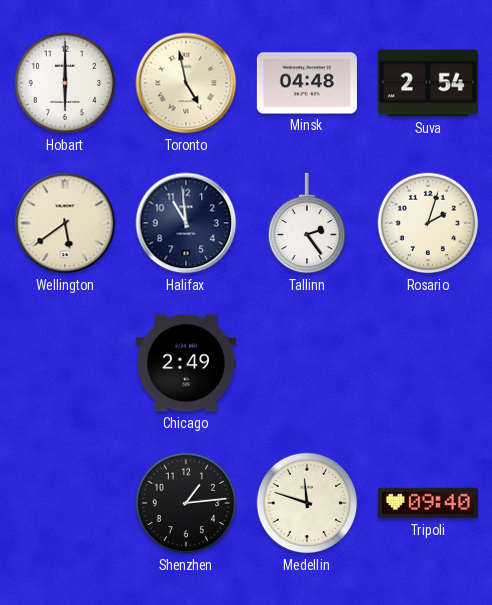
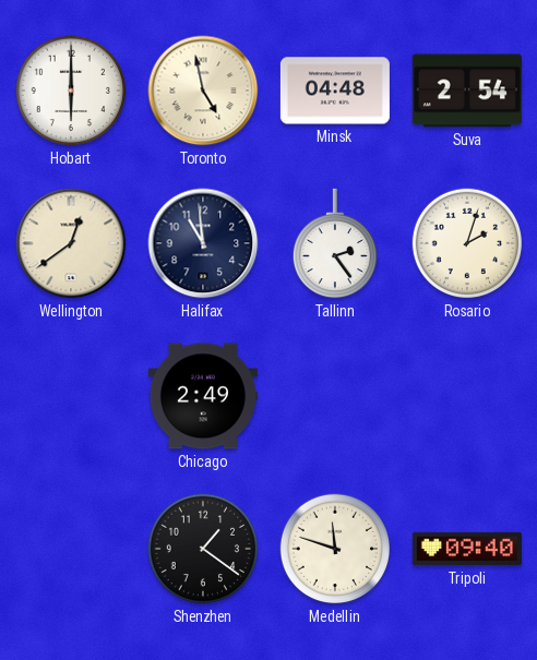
Wellington: 5:39 -> 12:39 (71, 243)
Shenzhen: 1:14 -> 1:21 (203, 549)
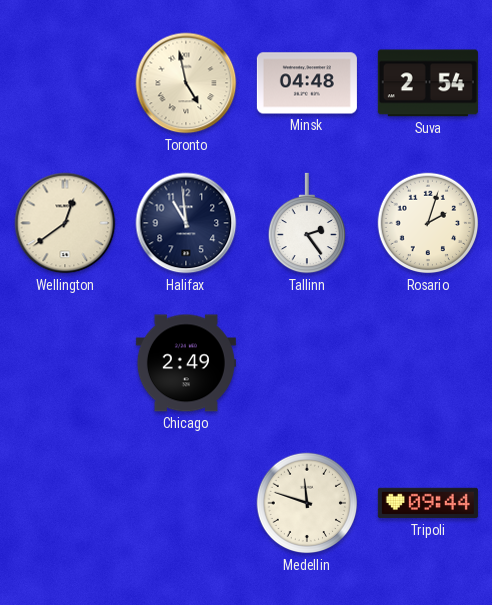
Hobart: 6:00 -> none (71, 91)
Shenzhen: 1:21 -> none (203, 549)
Tripoli: 09:40 -> 09:44 (428, 503)
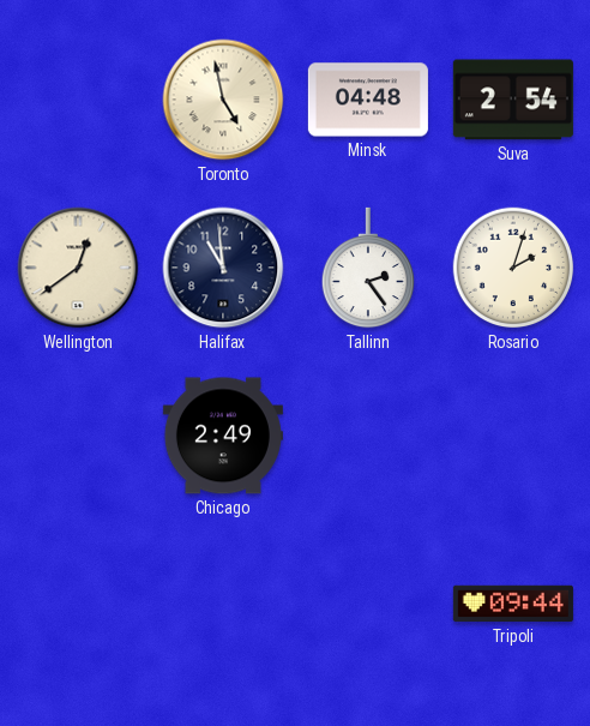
Medellin: 11:48 -> none (307, 503)
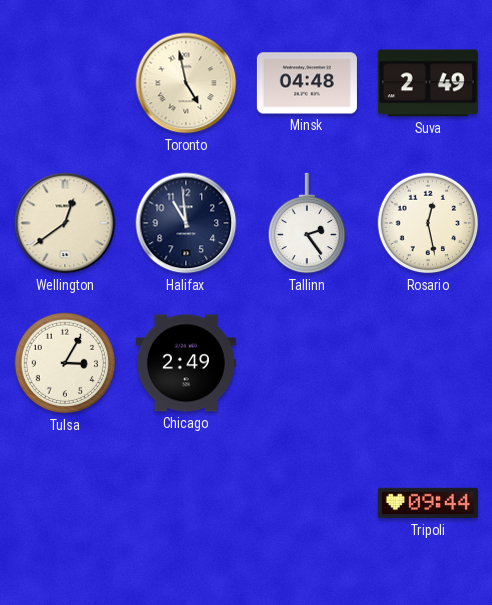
Suva: 2:54 -> 2:49 (428, 83)
Rosario: 2:03 -> 12:28 (428, 223)
Tulsa: none -> 3:05 (65, 363)
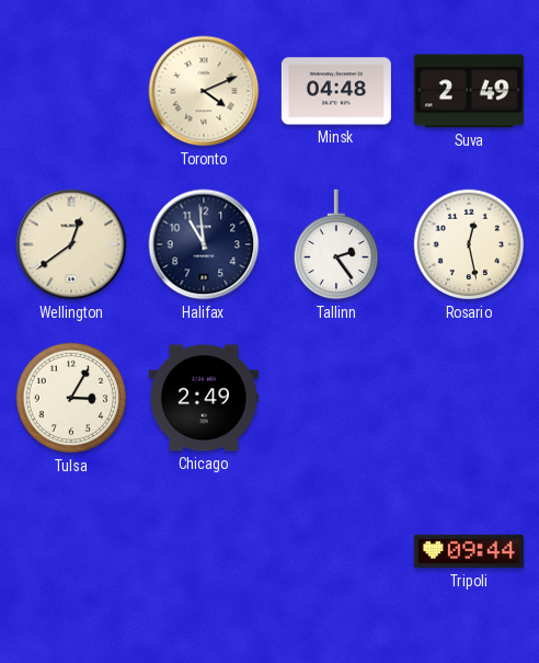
Toronto: 4:58 -> 4:11 (204, 91)
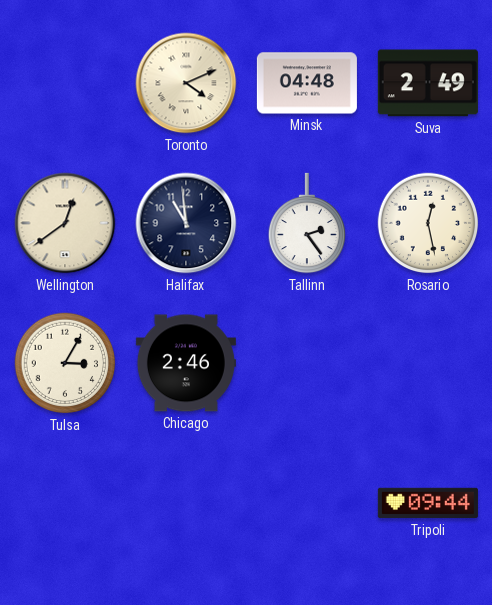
Chicago: 2:49 -> 2:46 (186, 363)
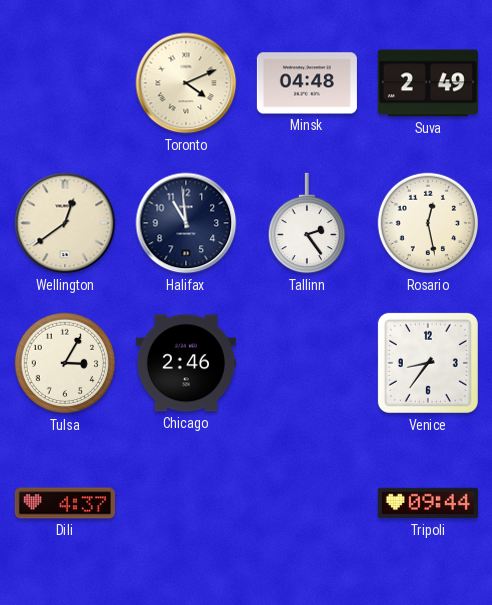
Venice: none -> 8:36 (428, 363)
Dili: none -> 4:37 (65, 503)
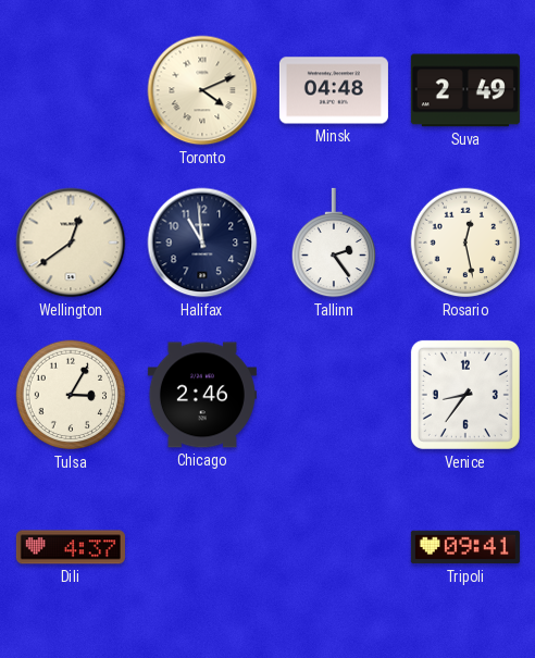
Tripoli: 09:44 -> 09:41 (465, 547)
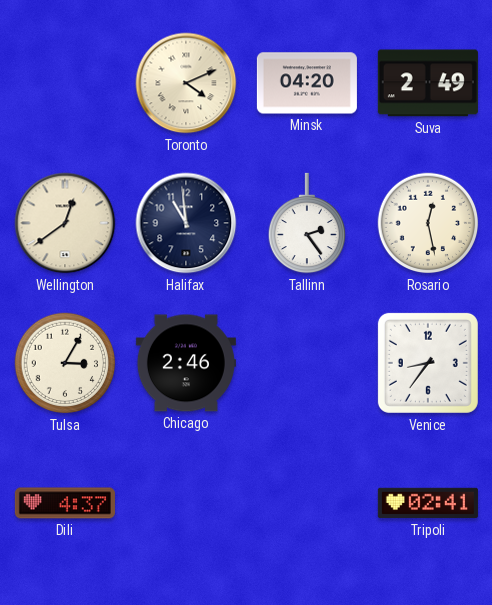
Minsk: 04:48 -> 04:20 (307, 83)
Tripoli: 09:41 -> 02:41 (428, 503)
